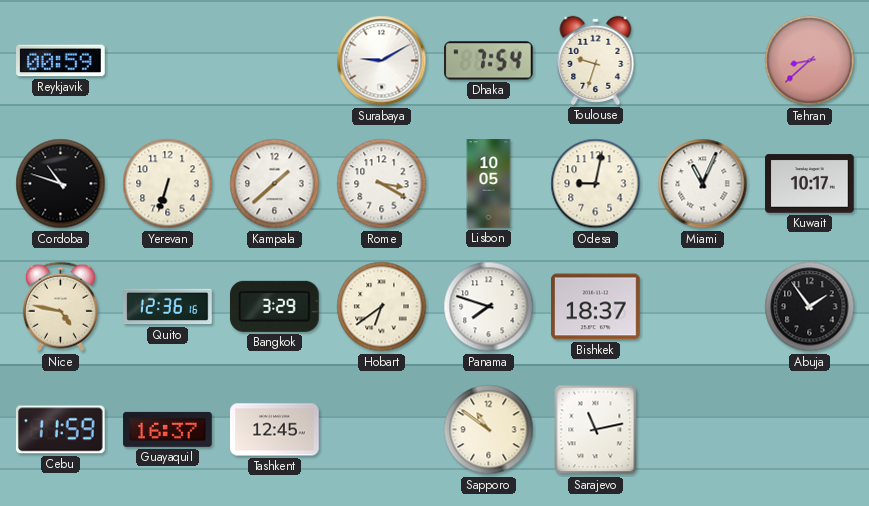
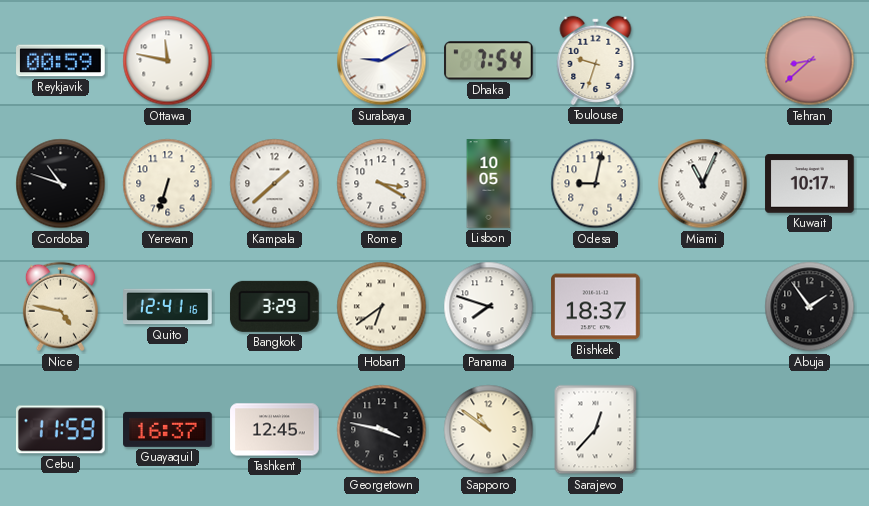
Ottawa: none -> 11:47 (168, 61)
Quito: 12:36 -> 12:41 (168, 307)
Georgetown: none -> 3:47 (382, 430)
Sarajevo: 11:13 -> 12:37 (596, 430)
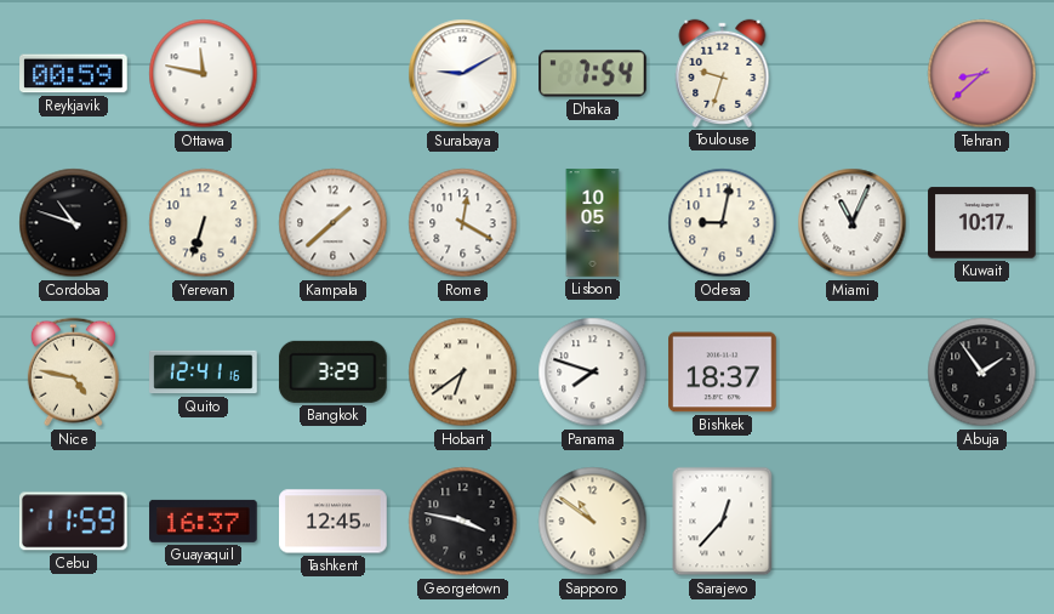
Rome: 3:20 -> 12:20 (463, 223)
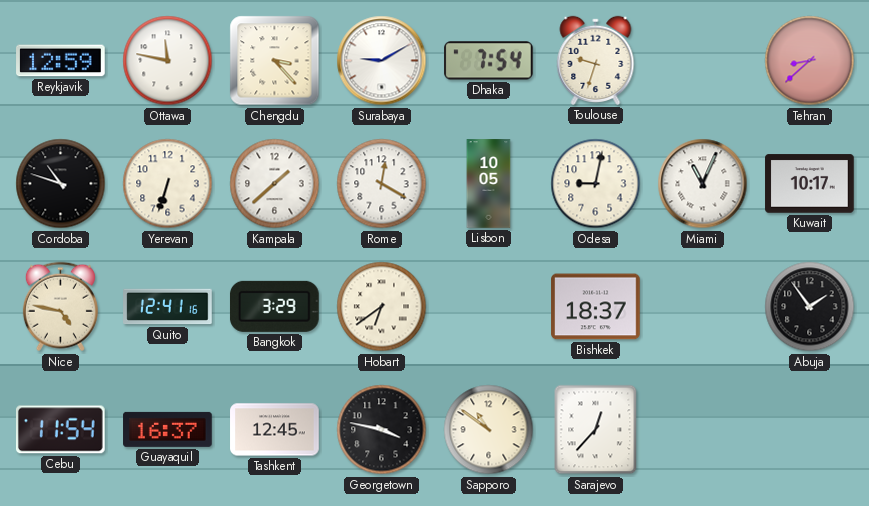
Reykjavik: 00:59 -> 12:59 (61, 61)
Chengdu: none -> 3:23 (275, 61)
Panama: 7:48 -> none (593, 373)
Cebu: 11:59 -> 11:54 (61, 430)
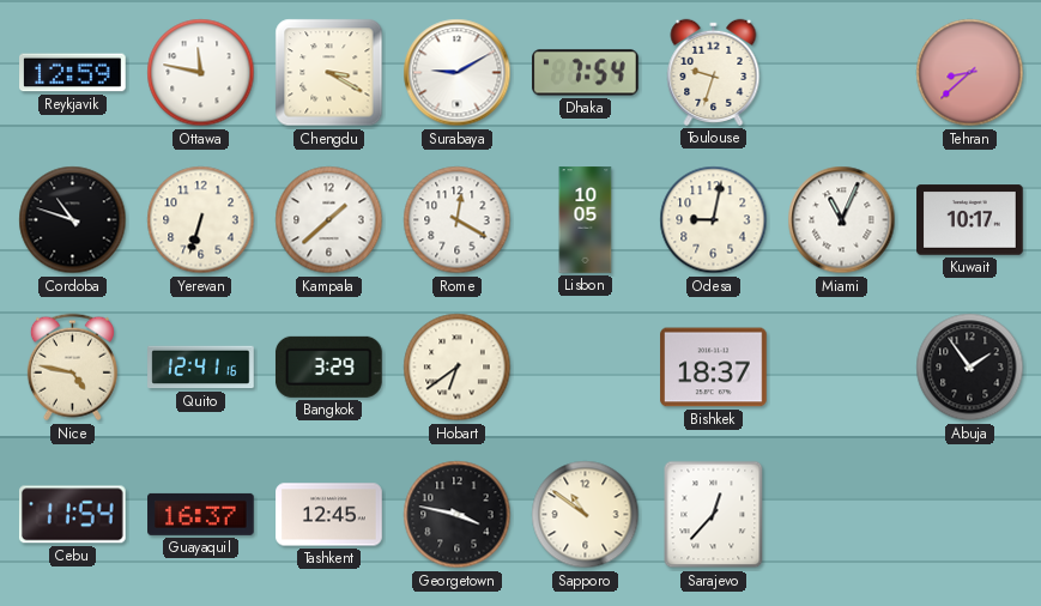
Chengdu: 3:23 -> 3:20 (329, 73)
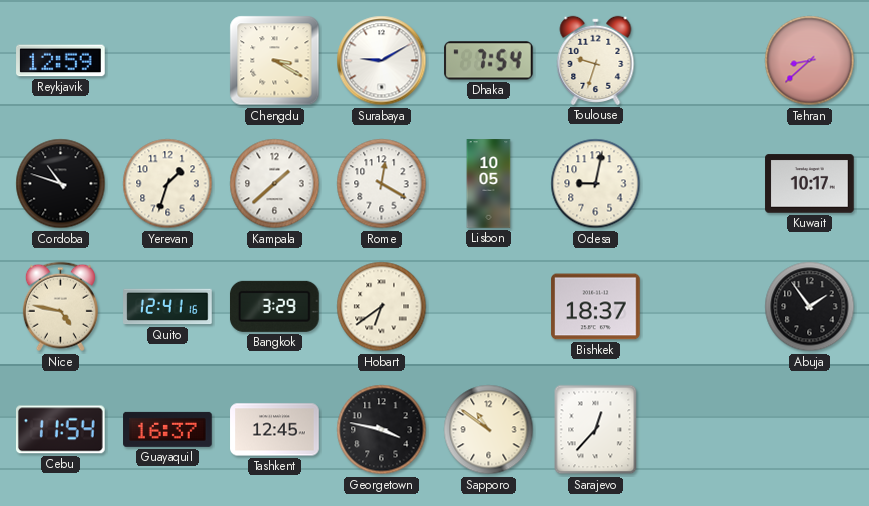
Ottawa: 11:47 -> none (201, 73)
Yerevan: 6:33 -> 1:33 (168, 184)
Miami: 11:04 -> none (842, 220)
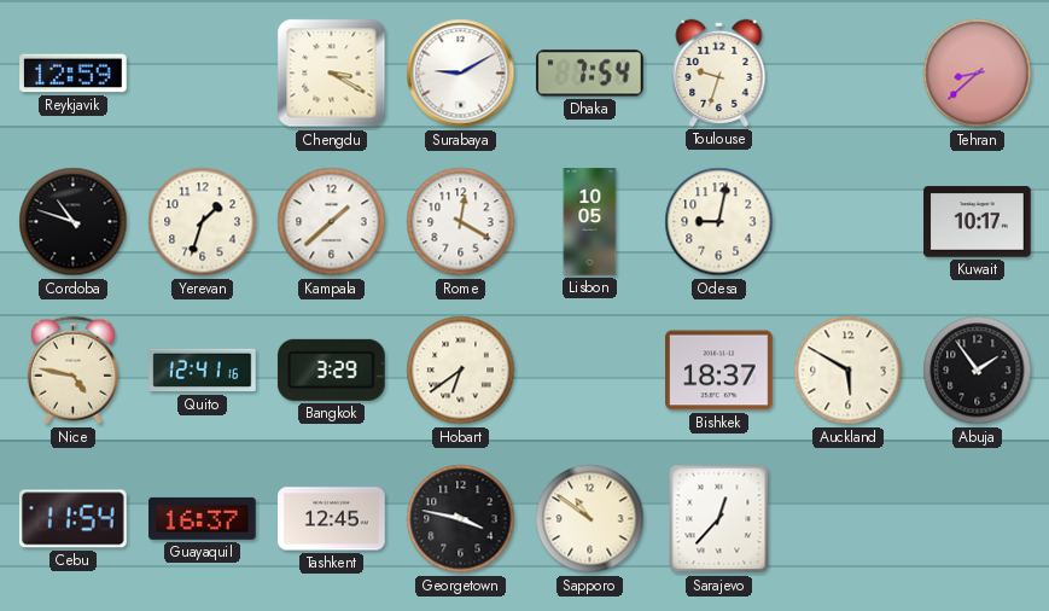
Auckland: none -> 5:50 (849, 371)
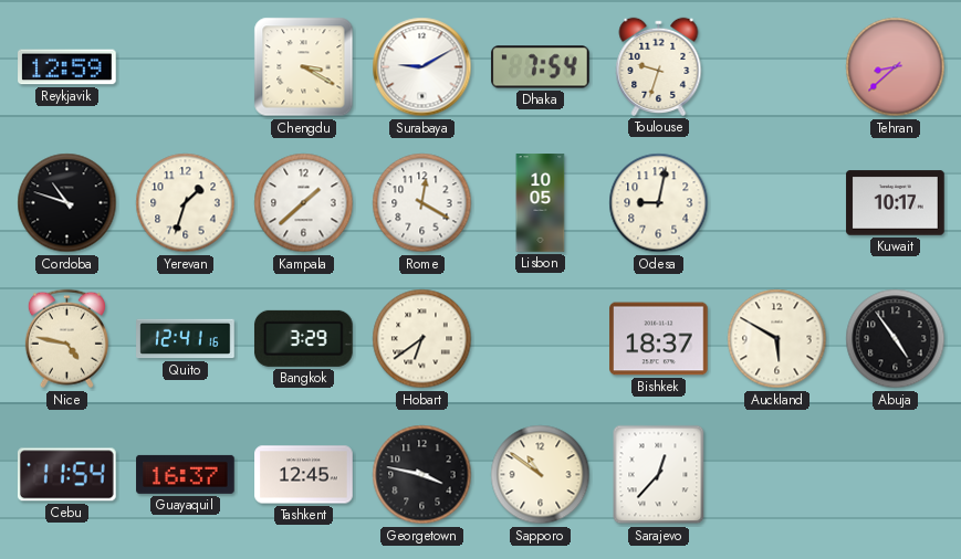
Abuja: 1:54 -> 4:54 (896, 339)
